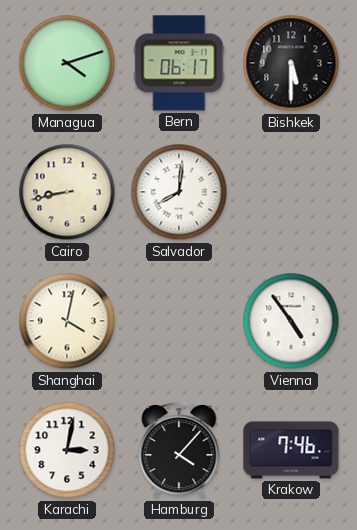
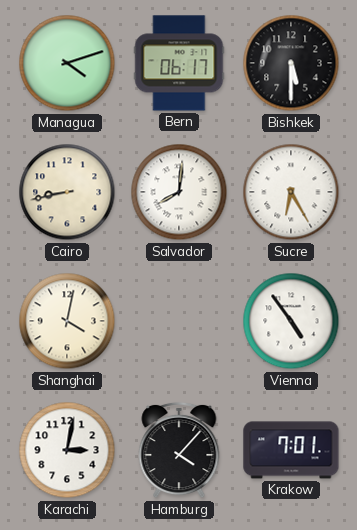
Sucre: none -> 6:25 (291, 192)
Krakow: 7:46 -> 7:01 (291, 450)
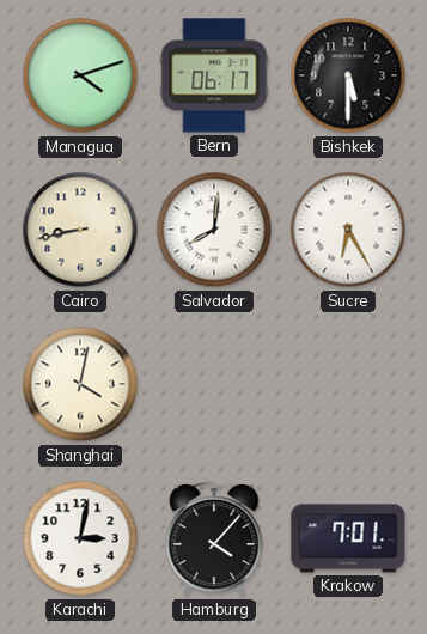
Vienna: 4:54 -> none (291, 321)
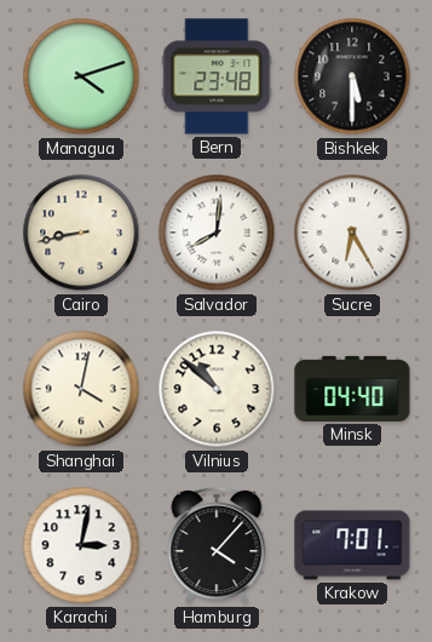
Bern: 06:17 -> 23:48 (217, 76)
Vilnius: none -> 10:52 (217, 389)
Minsk: none -> 04:40 (352, 389)
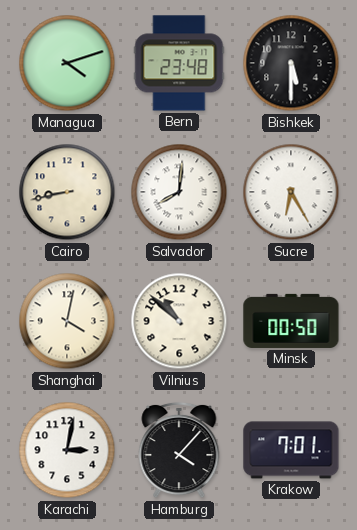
Minsk: 04:40 -> 00:50 (291, 321)
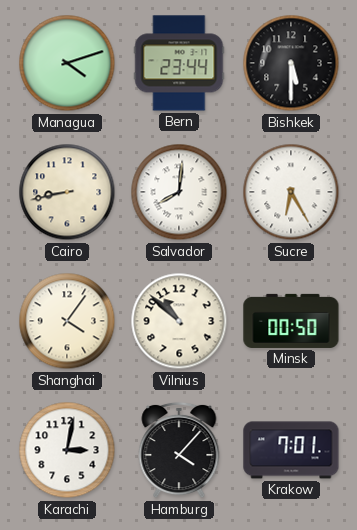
Bern: 23:48 -> 23:44 (179, 63)
Shanghai: 4:02 -> 4:06 (67, 321)
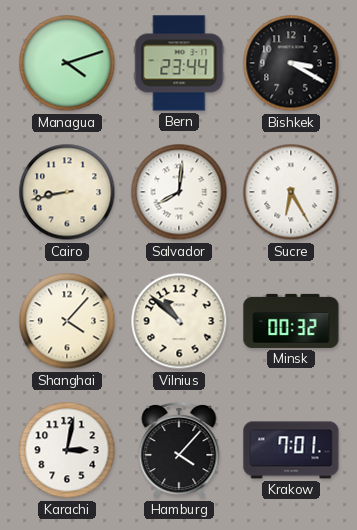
Bishkek: 5:30 -> 3:20 (291, 63)
Shanghai: 4:06 -> 4:07 (67, 321)
Minsk: 00:50 -> 00:32 (291, 321)
